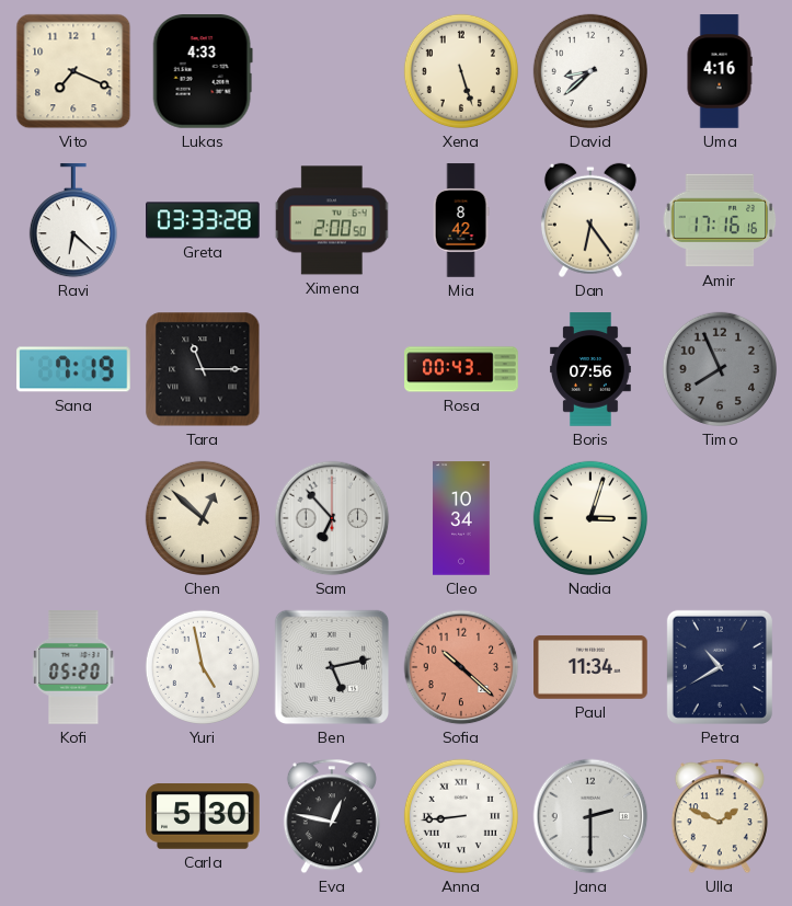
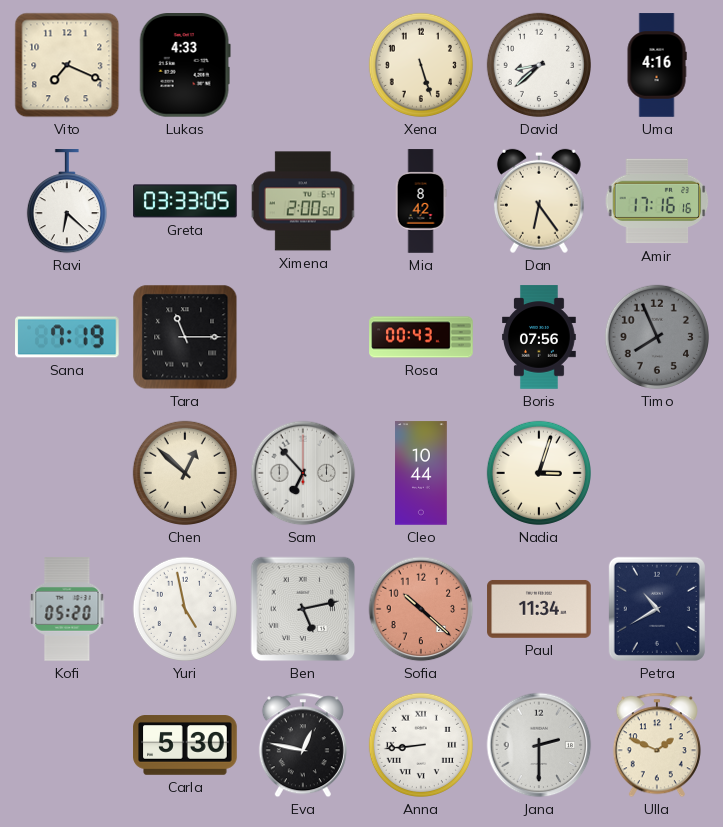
Greta: 03:33:28 -> 03:33:05 (185, 201)
Cleo: 10:34 -> 10:44 (421, 473)
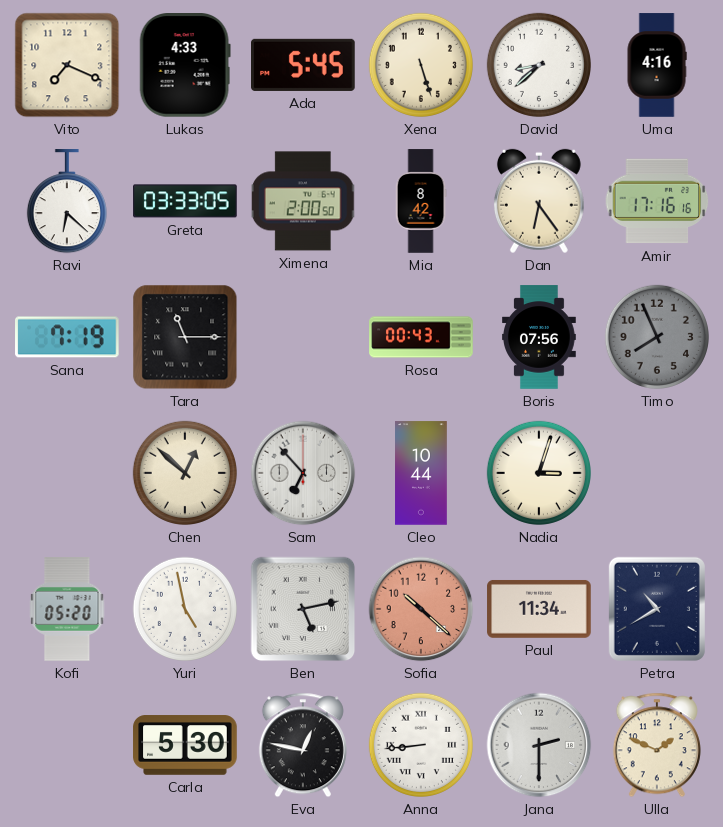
Ada: none -> 5:45 (303, 65)
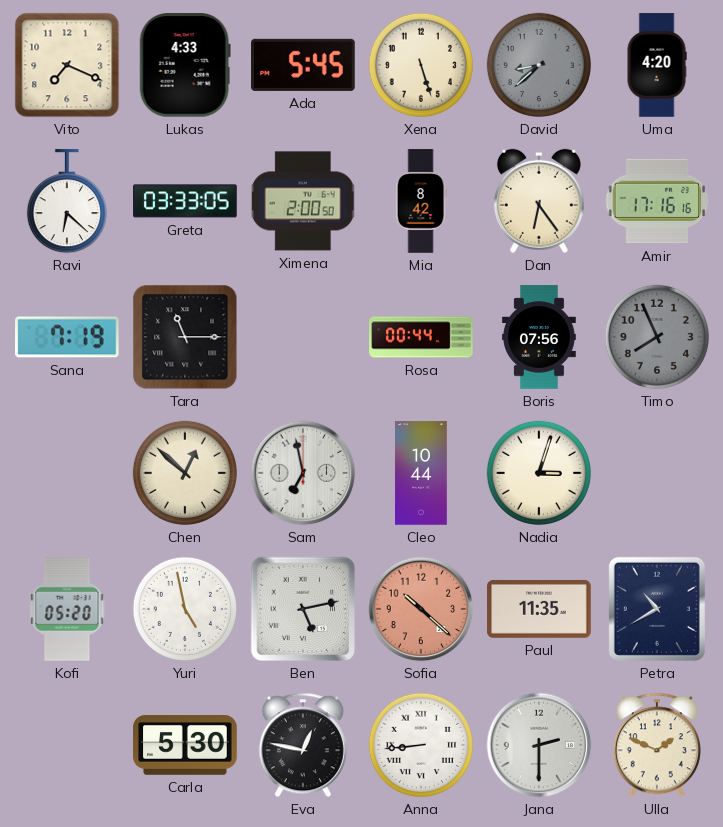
David dial: white -> grey (539, 65)
Uma: 4:16 -> 4:20 (657, 65)
Rosa: 00:43 -> 00:44 (421, 337)
Sam: 6:53 -> 6:58 (303, 473)
Paul: 11:34 -> 11:35 (539, 609)
